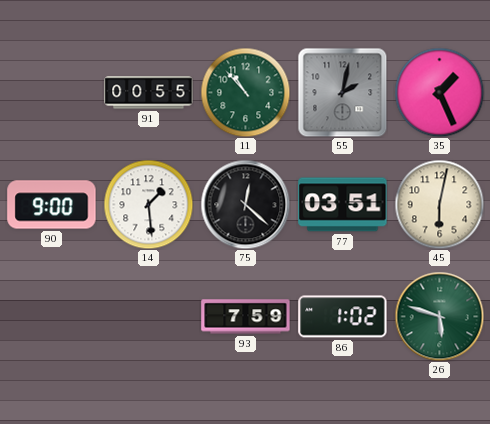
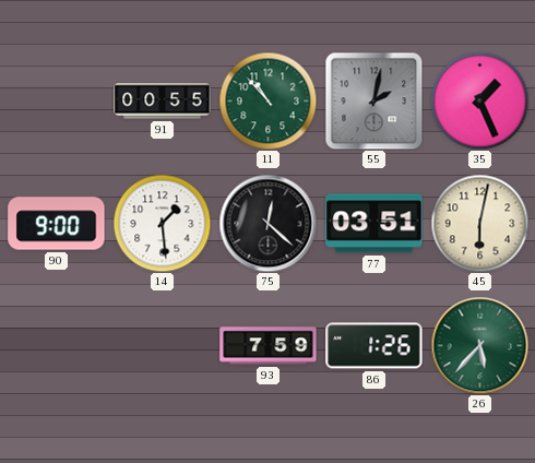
86: 1:02 -> 1:26 (374, 346)
26: 5:48 -> 5:37 (479, 345)
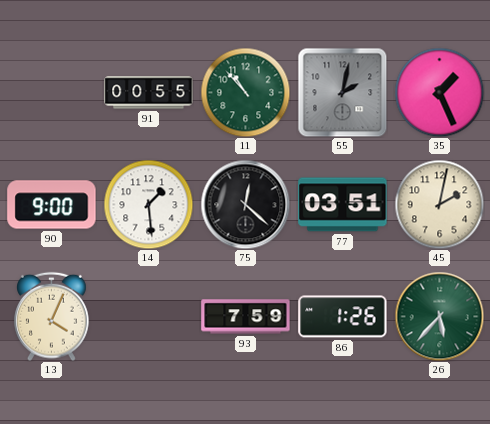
45: 6:02 -> 2:02 (439, 204)
13: none -> 4:04 (52, 316)
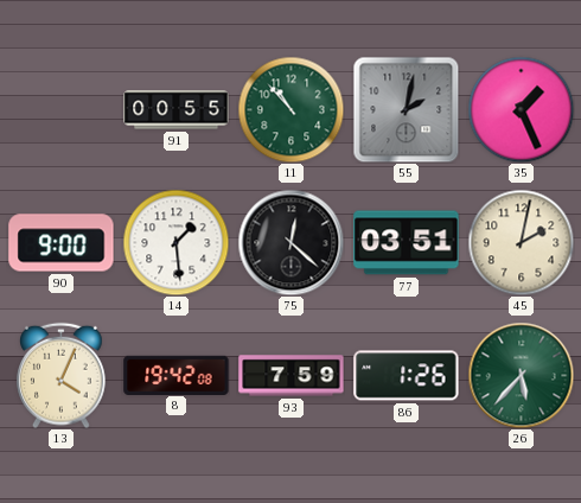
8: none -> 19:42 (177, 375)
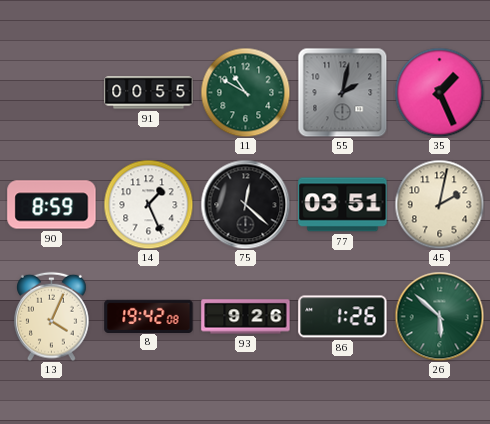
11: 10:53 -> 10:50 (245, 92)
90: 9:00 -> 8:59 (52, 205)
14: 1:29 -> 1:26 (148, 204)
93: 7:59 -> 9:26 (246, 317)
26: 5:37 -> 5:52 (439, 316)
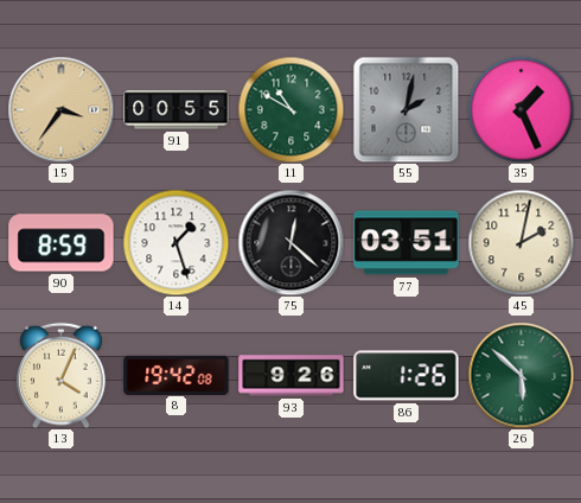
15: none -> 3:36 (60, 109)
14: 1:26 -> 1:27 (175, 242)
